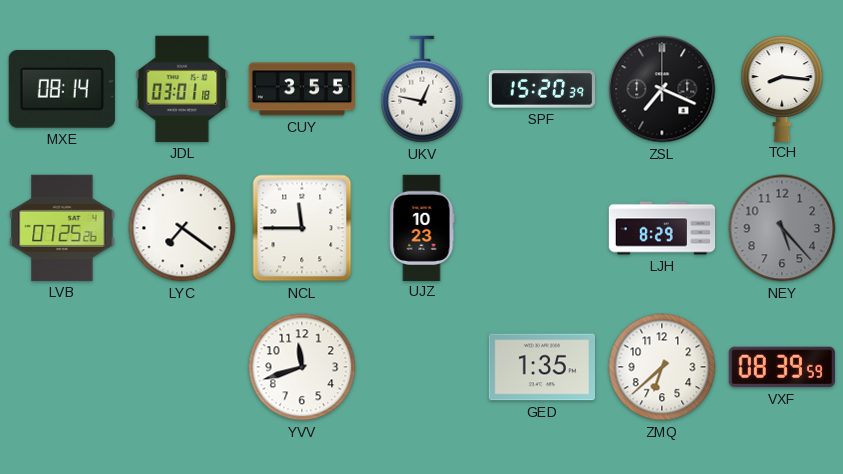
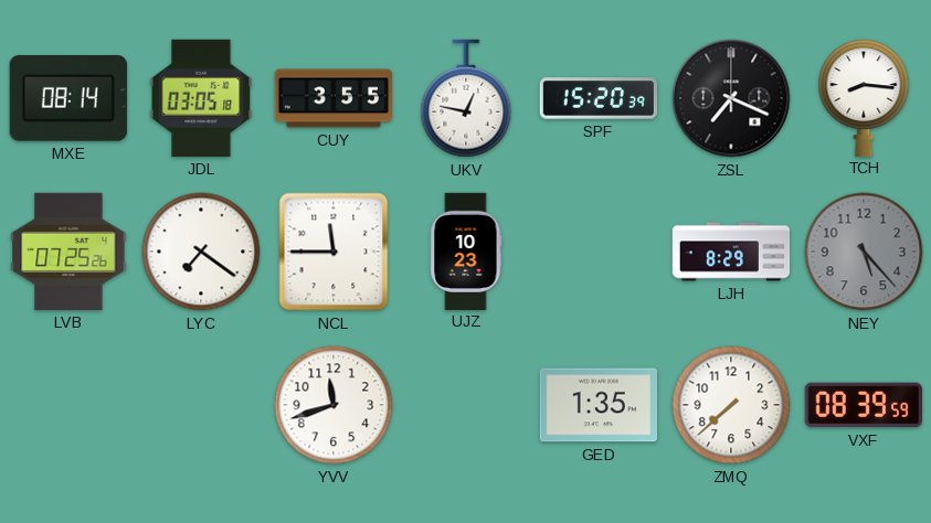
JDL: 03:01 -> 03:05 (201, 98)
ZMQ: 6:38 -> 7:38 (731, 405)
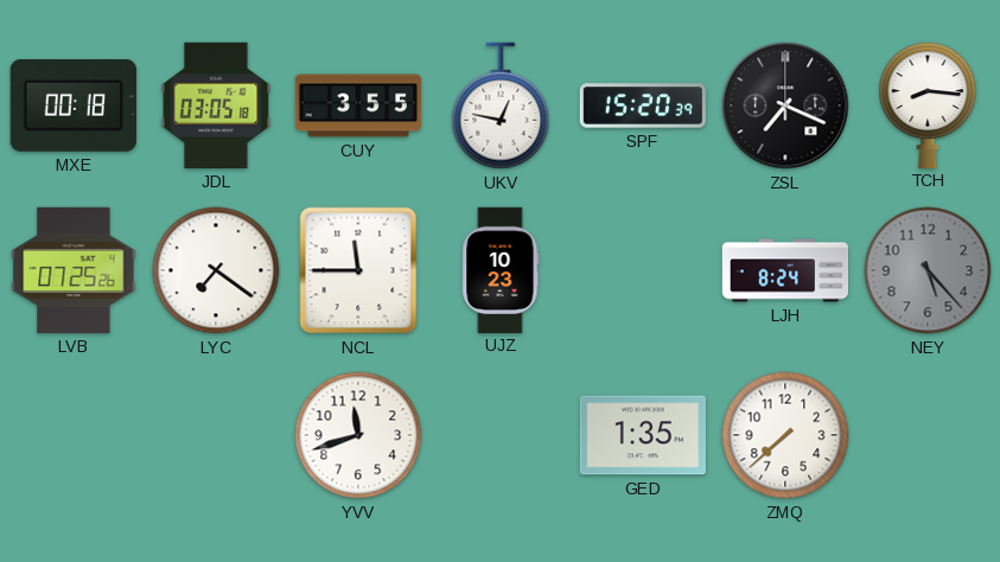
MXE: 08:14 -> 00:18 (74, 106)
LJH: 8:29 -> 8:24 (785, 270)
VXF: 08:39 -> none (864, 405)
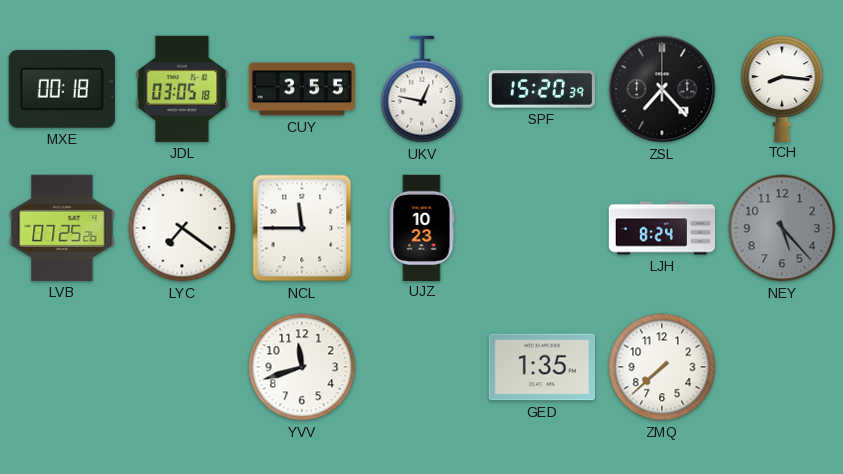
ZSL: 7:19 -> 7:23 (662, 89)
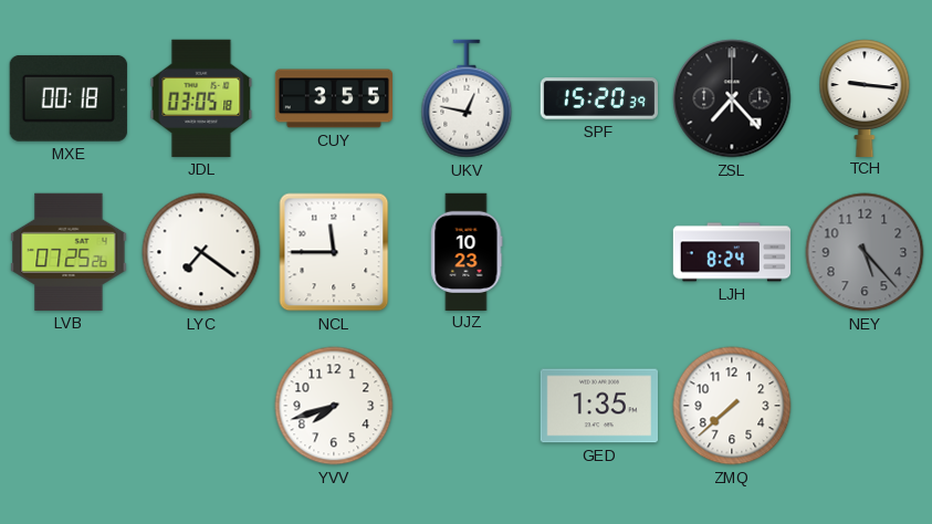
TCH: 8:16 -> 9:16 (865, 97)
YVV: 11:42 -> 7:42 (334, 406)
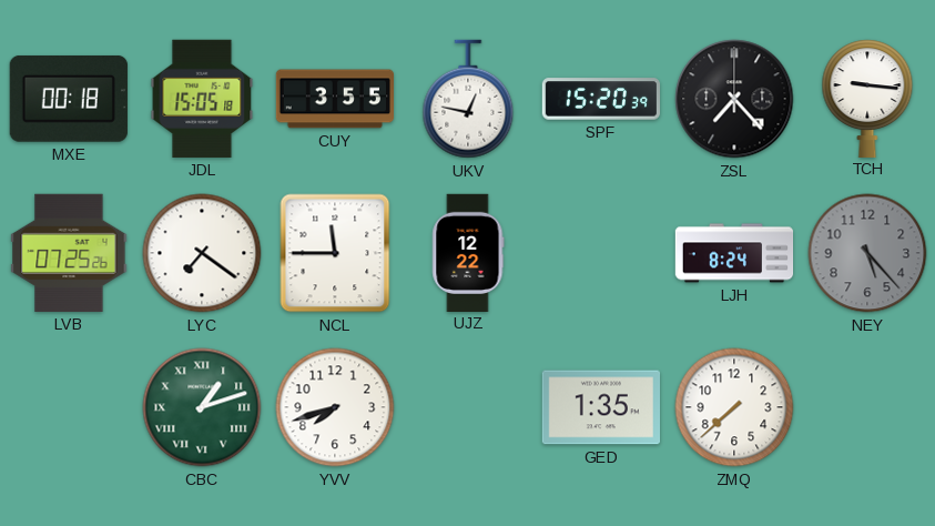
JDL: 03:05 -> 15:05 (202, 99)
UJZ: 10:23 -> 12:22 (468, 252)
CBC: none -> 1:12 (202, 407)
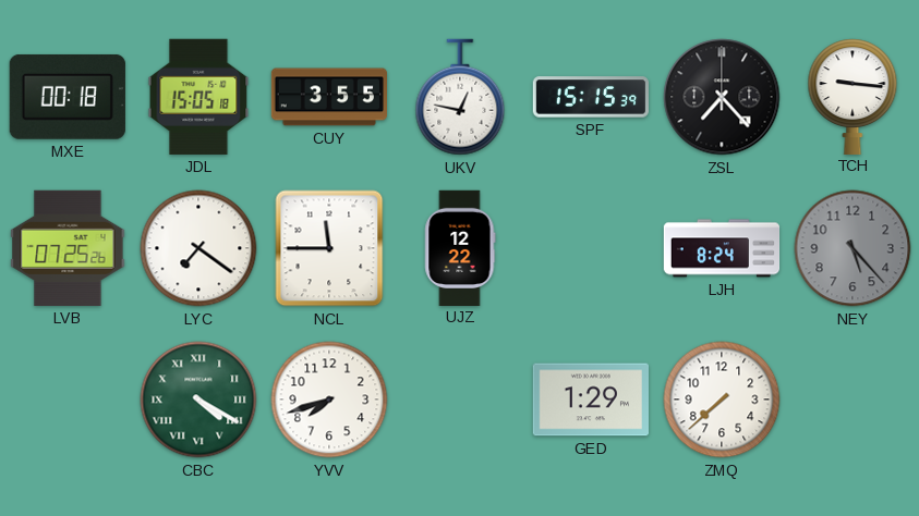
SPF: 15:20 -> 15:15 (590, 97)
CBC: 1:12 -> 4:20 (198, 400)
GED: 1:35 -> 1:29 (590, 400)
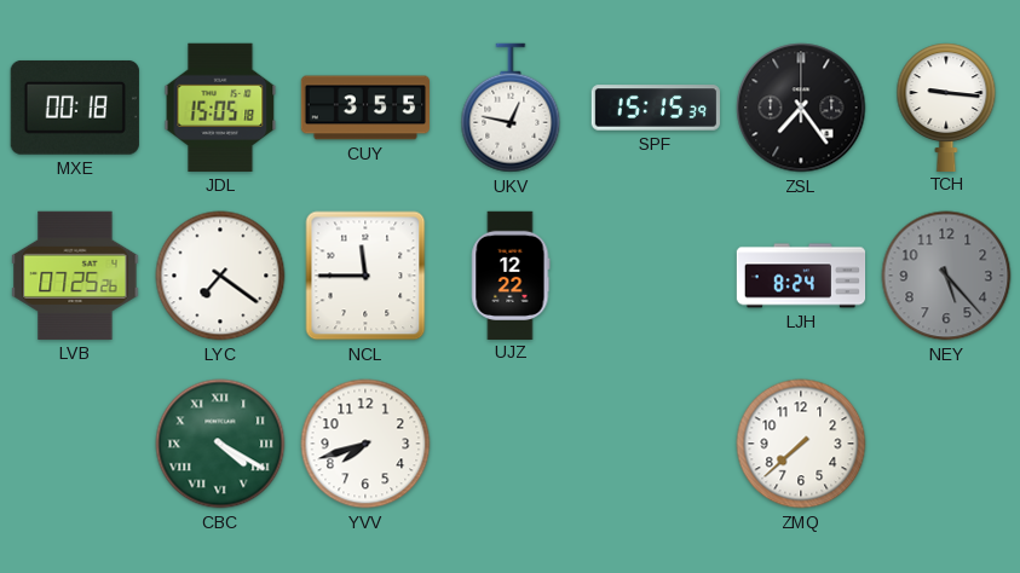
ZSL: 7:23 -> 7:24 (801, 108)
GED: 1:29 -> none (590, 400)
